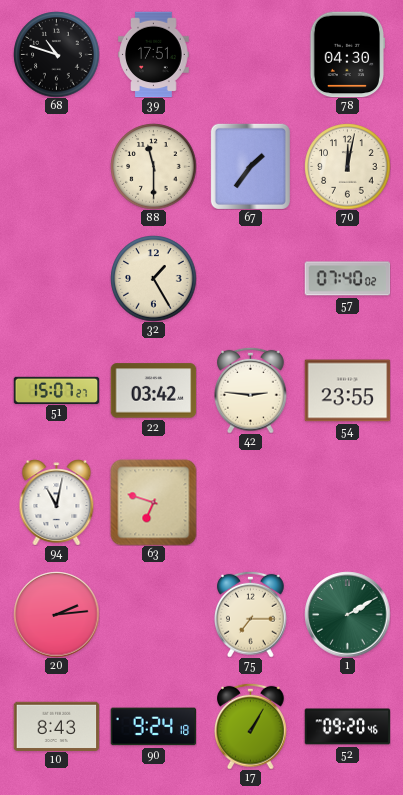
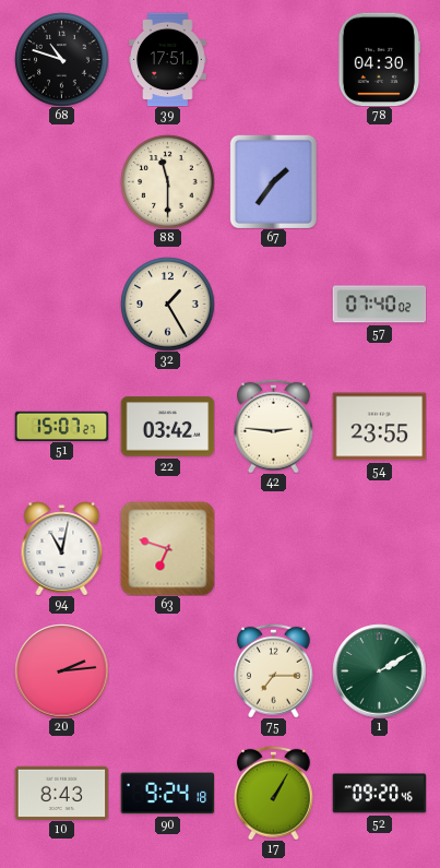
70: 12:02 -> none (347, 166)
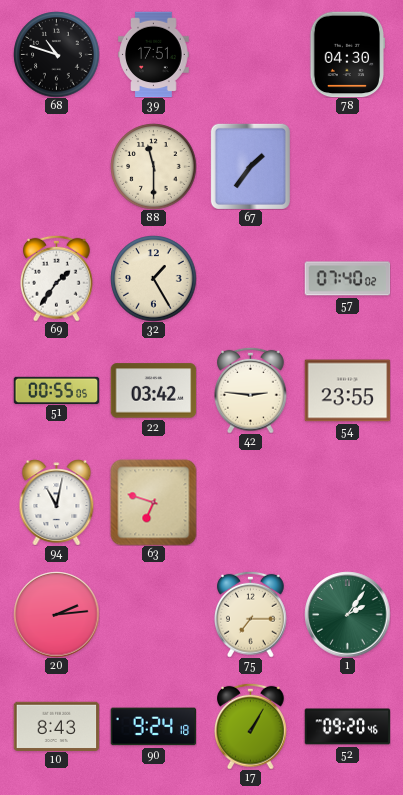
69: none -> 1:36 (57, 278)
51: 15:07 -> 00:55 (56, 390)
1: 2:10 -> 2:06 (347, 614)
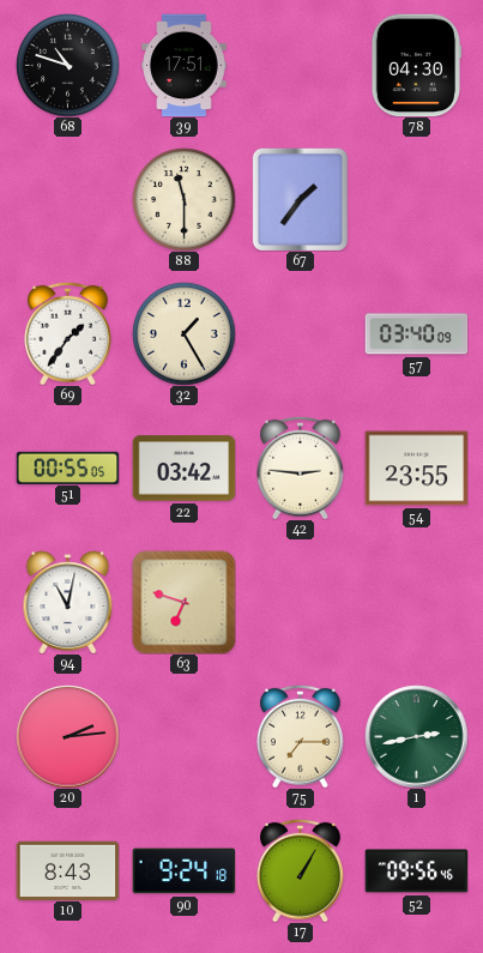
57: 07:40 -> 03:40 (416, 334)
1: 2:06 -> 2:43 (416, 736)
52: 09:20 -> 09:56 (416, 871)
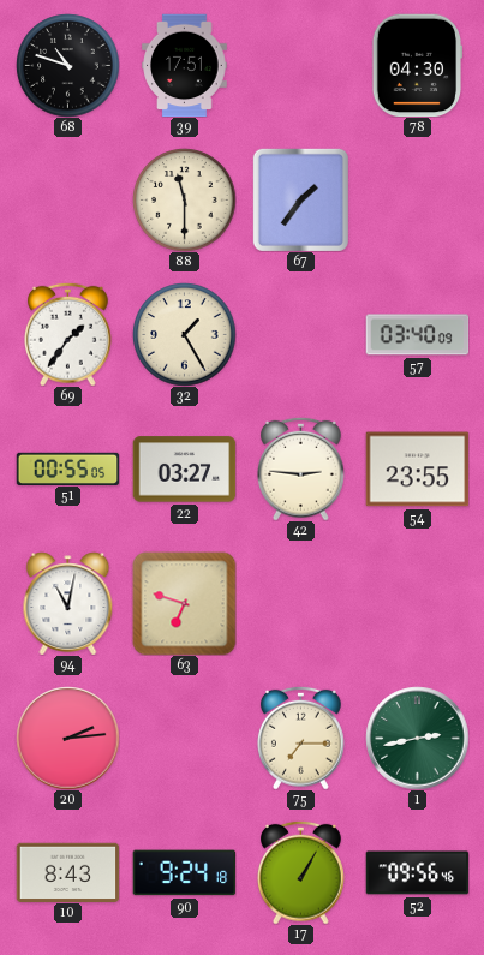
22: 03:42 -> 03:27 (184, 470)
